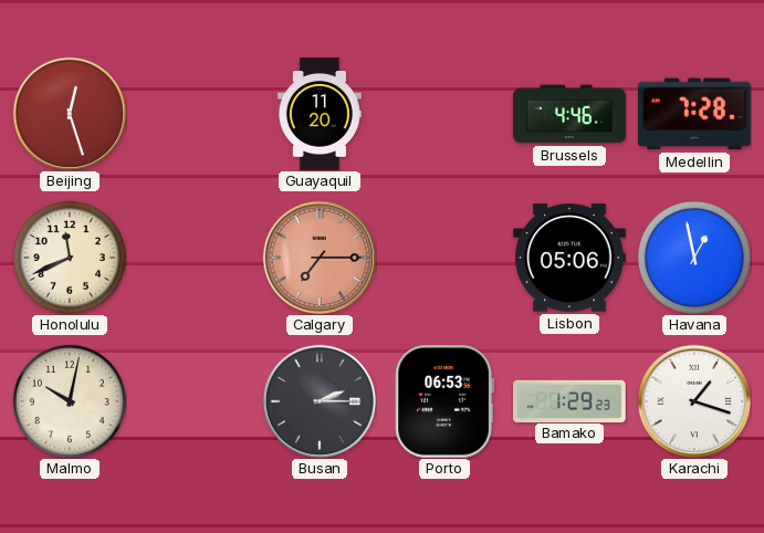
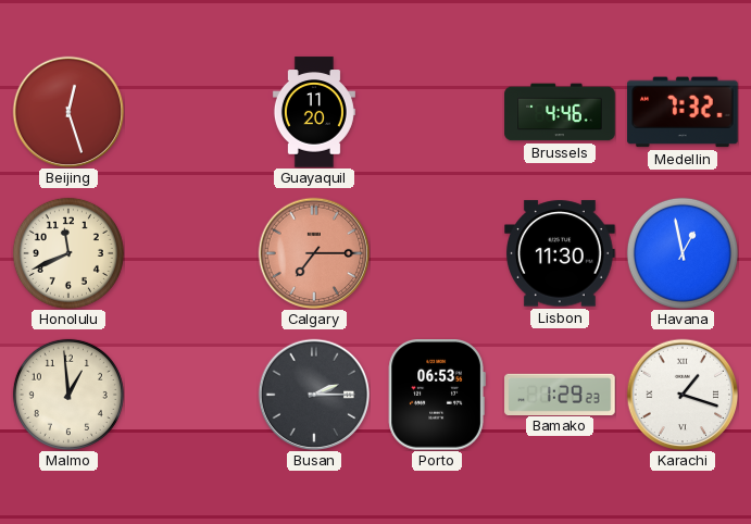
Medellin: 7:28 -> 7:32 (684, 112)
Lisbon: 05:06 -> 11:30 (560, 253)
Malmo: 10:02 -> 12:59 (68, 395)
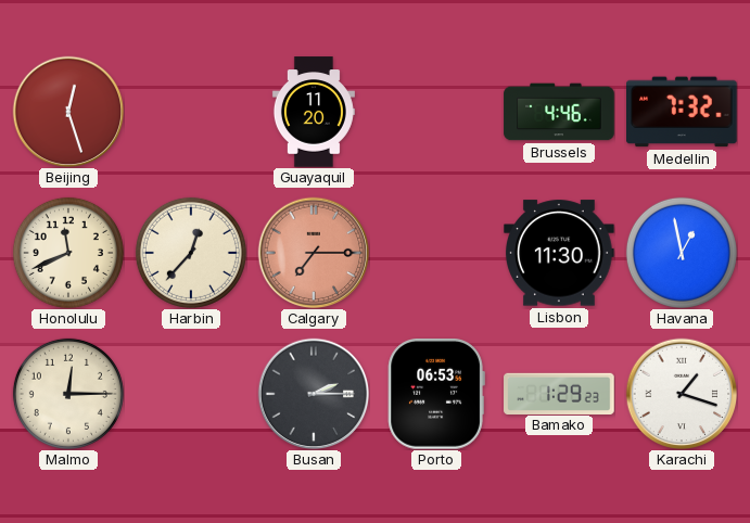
Harbin: none -> 12:37 (191, 253)
Malmo: 12:59 -> 12:15 (68, 394)
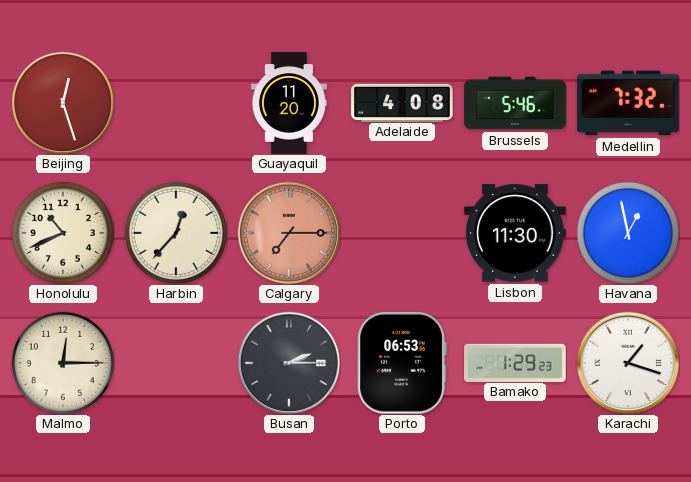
Adelaide: none -> 4:08 (402, 102)
Brussels: 4:46 -> 5:46 (515, 103)
Honolulu: 11:41 -> 10:41 (63, 233)
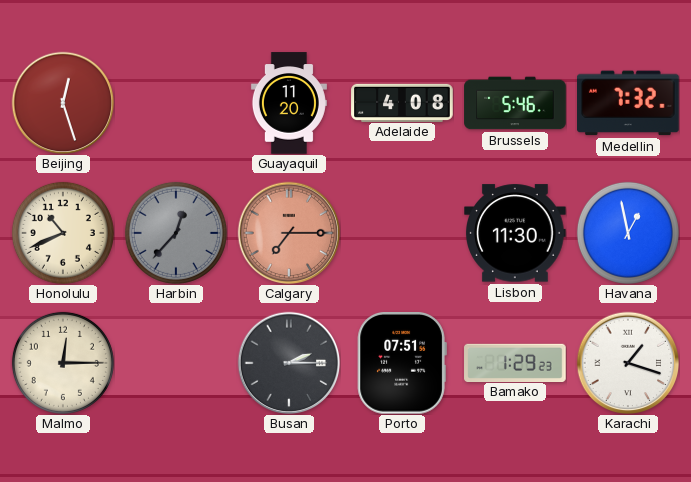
Harbin dial: cream -> grey (176, 233)
Porto: 06:53 -> 07:51 (402, 364)
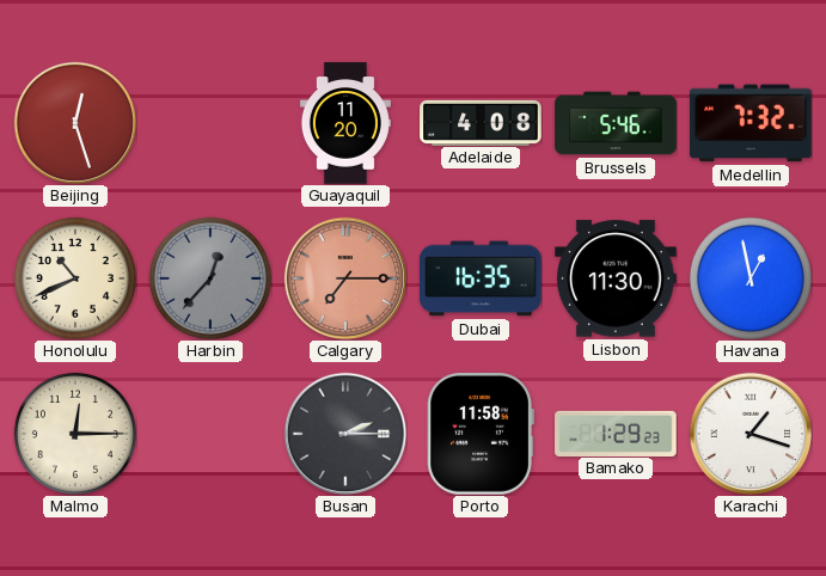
Dubai: none -> 16:35 (481, 278)
Porto: 07:51 -> 11:58 (481, 435)
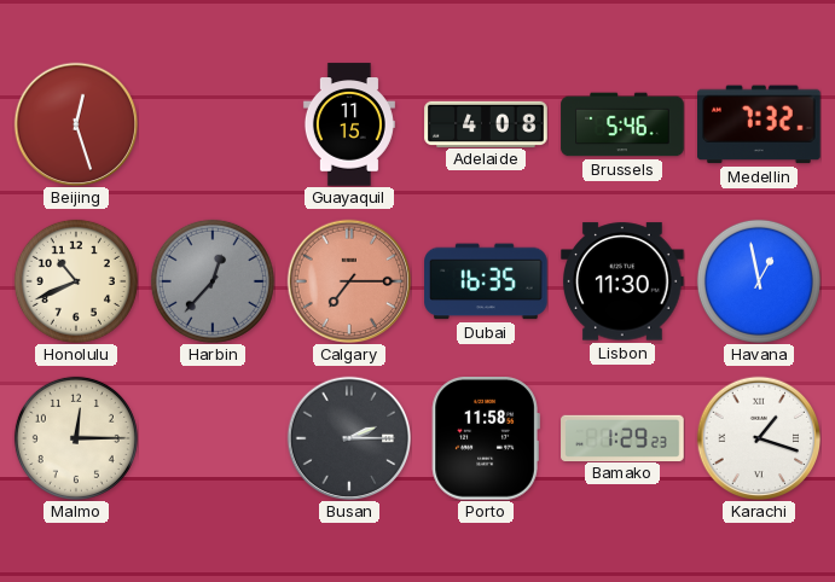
Guayaquil: 11:20 -> 11:15 (349, 124)
